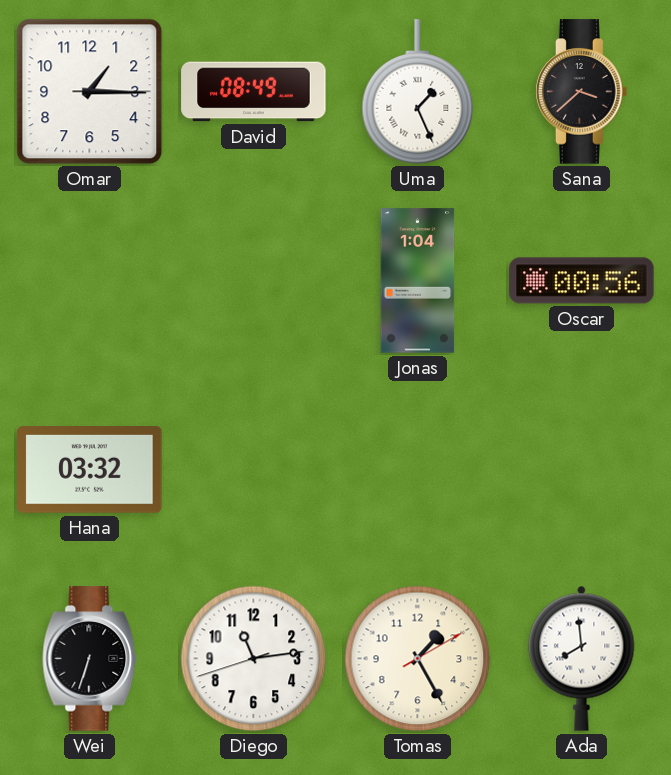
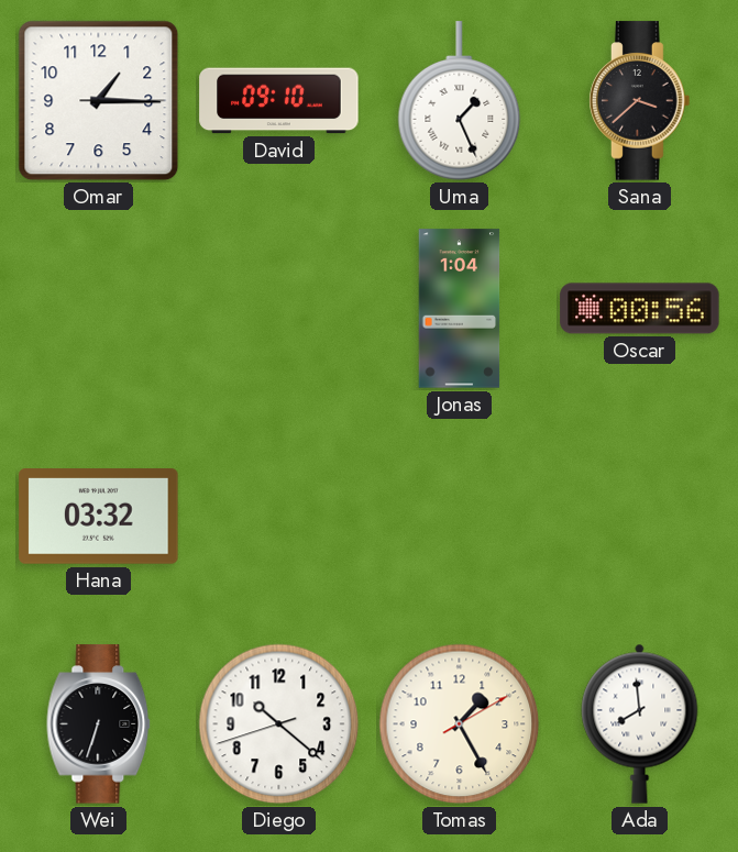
David: 08:49 -> 09:10 (279, 101)
Diego: 11:13 -> 10:21 (279, 724)
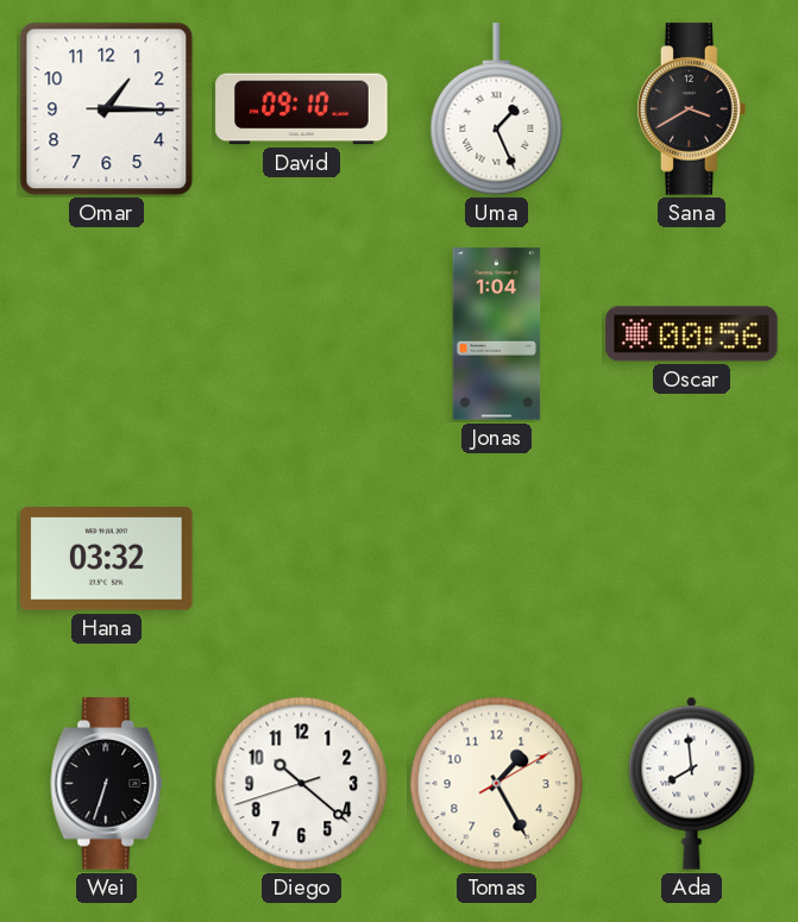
Sana: 3:38 -> 3:40 (692, 109)
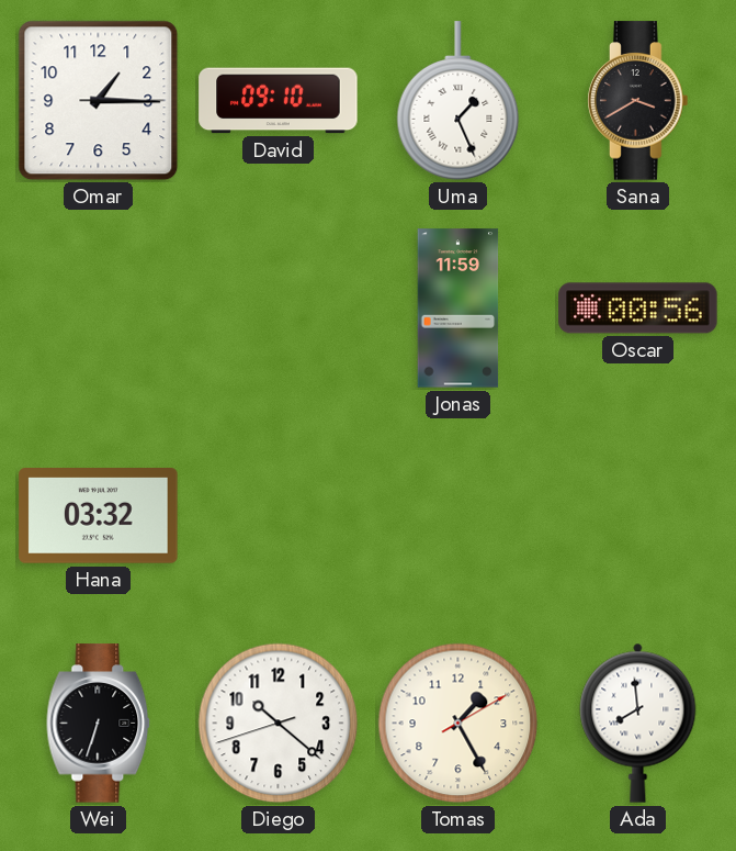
Jonas: 1:04 -> 11:59 (458, 309)
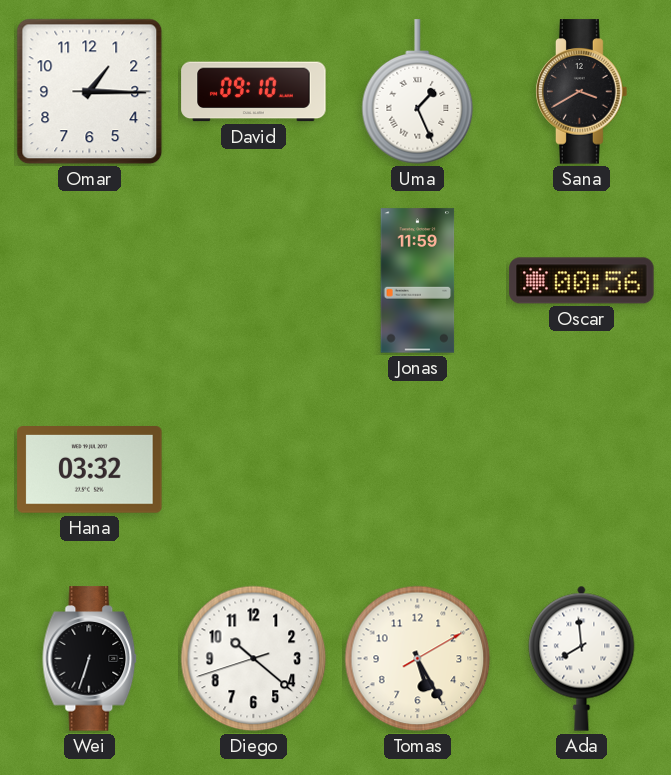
Tomas: 1:25 -> 5:25 (418, 659)
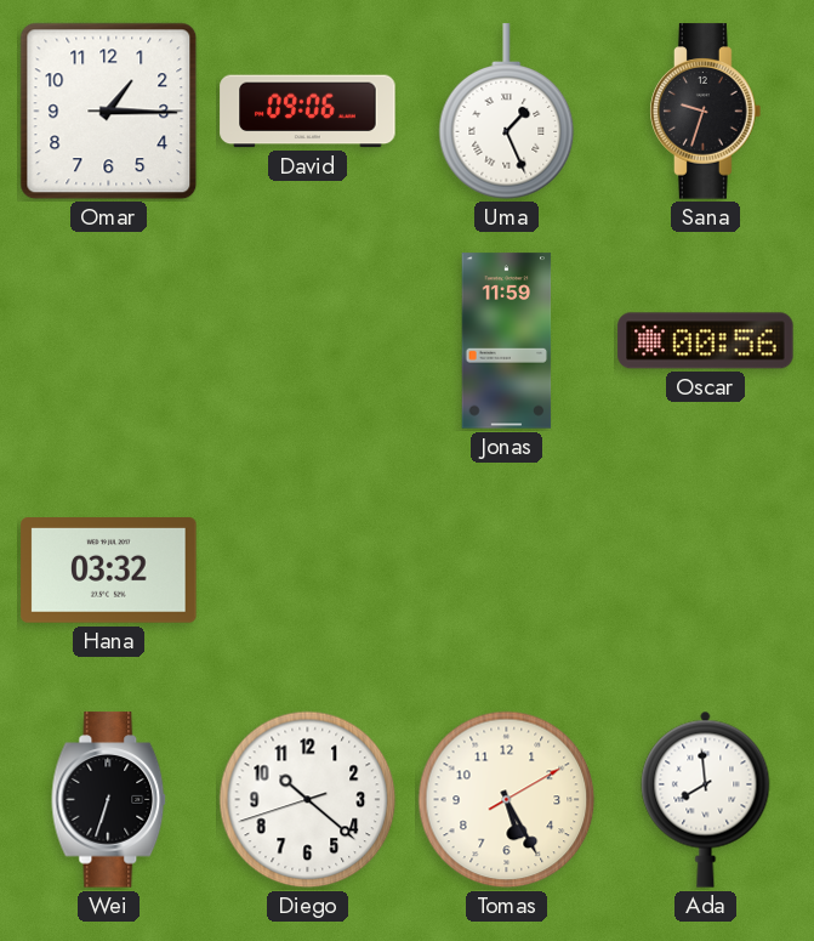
David: 09:10 -> 09:06 (308, 112)
Sana: 3:40 -> 9:33 (706, 112)
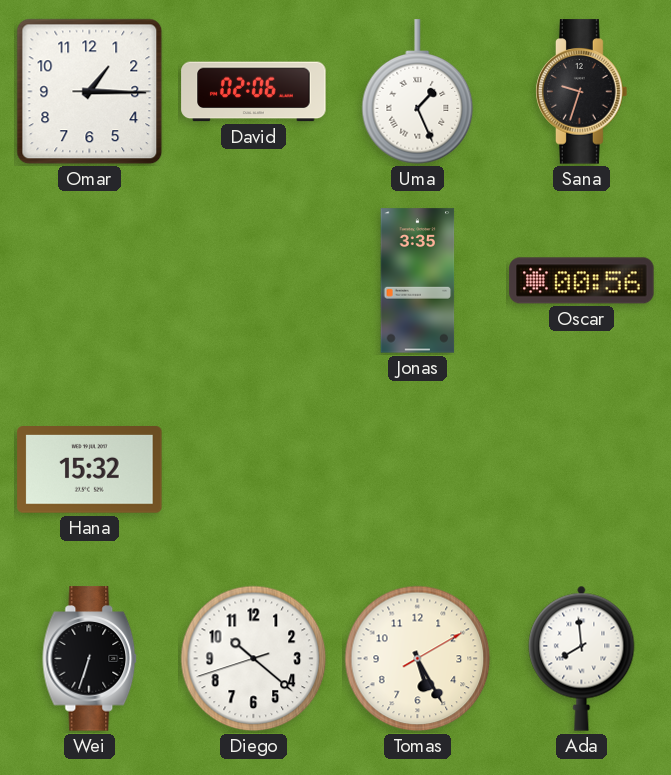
David: 09:06 -> 02:06 (254, 92)
Jonas: 11:59 -> 3:35 (418, 281)
Hana: 03:32 -> 15:32 (90, 470)
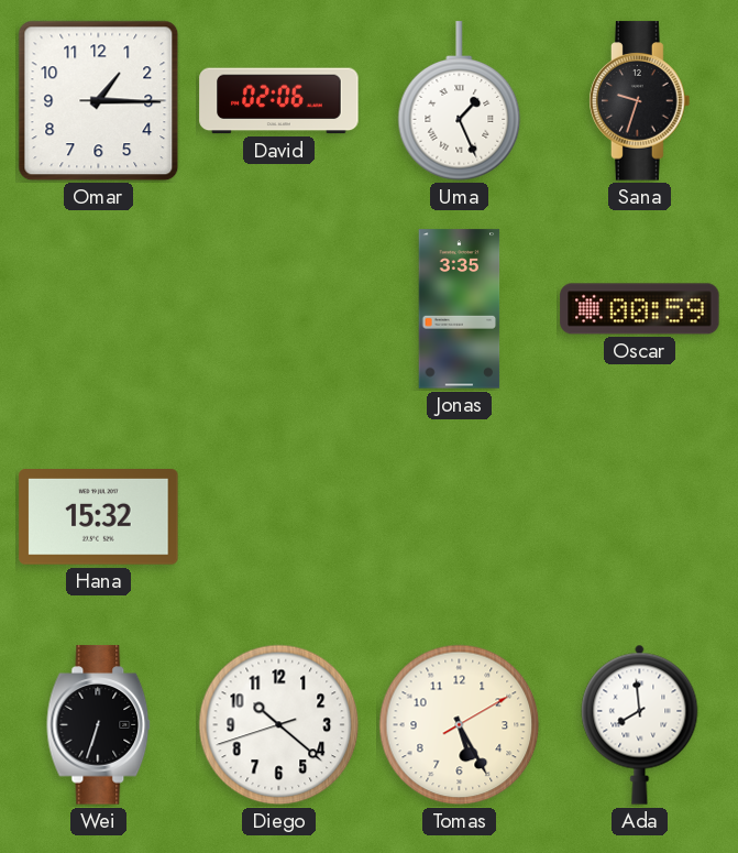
Oscar: 00:56 -> 00:59 (640, 309)
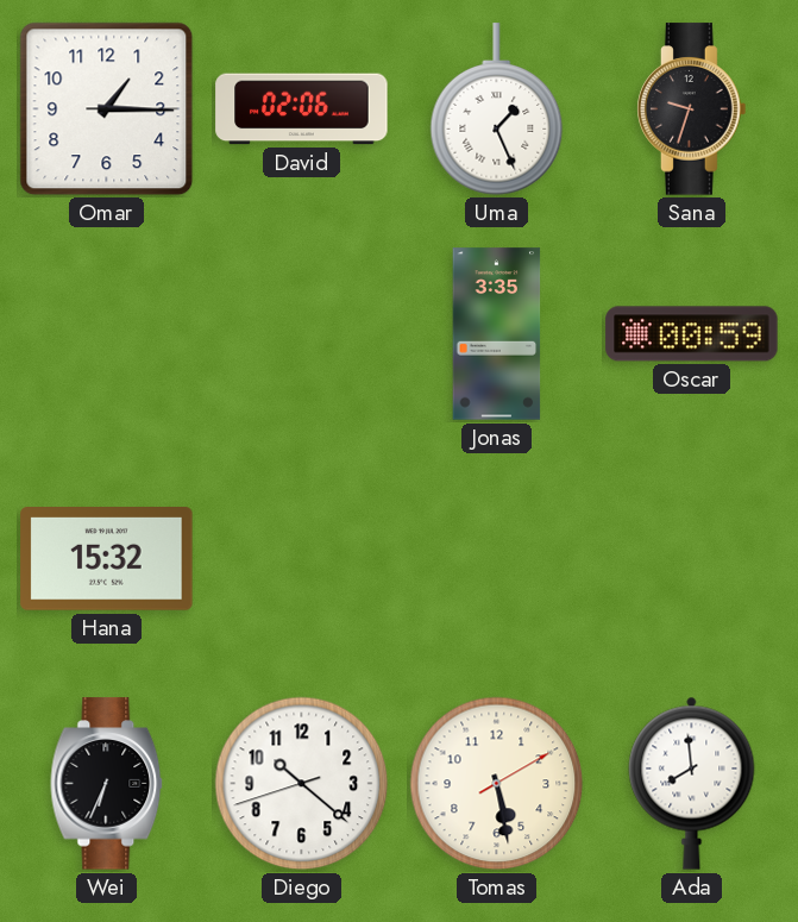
Wei: 6:33 -> 6:34 (107, 784)
Tomas: 5:25 -> 5:28 (497, 784)
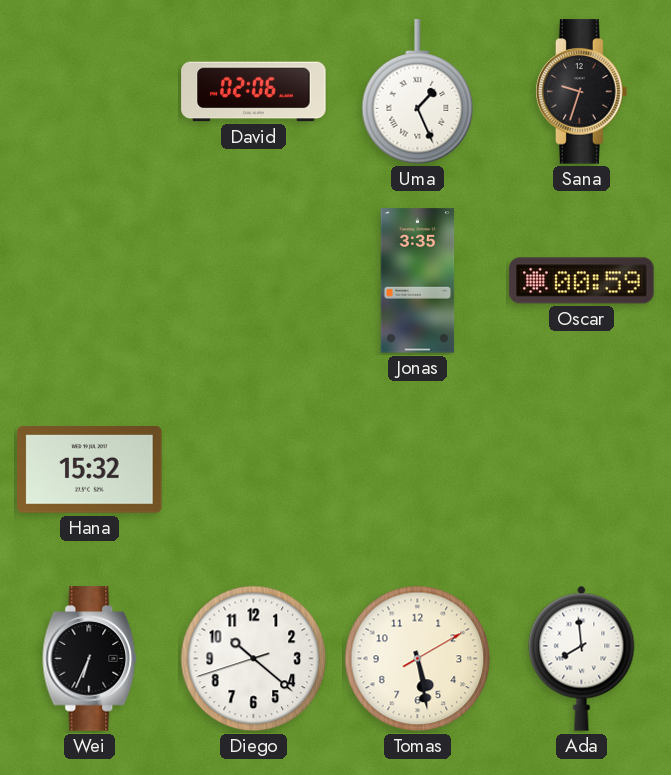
Omar: 1:15 -> none (107, 109)
